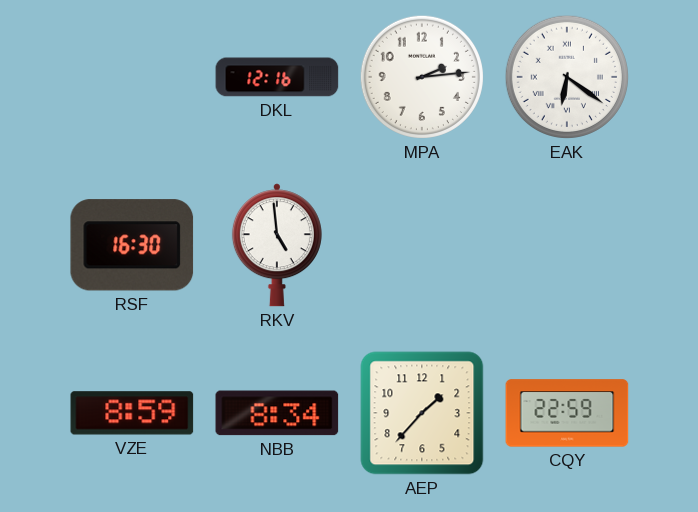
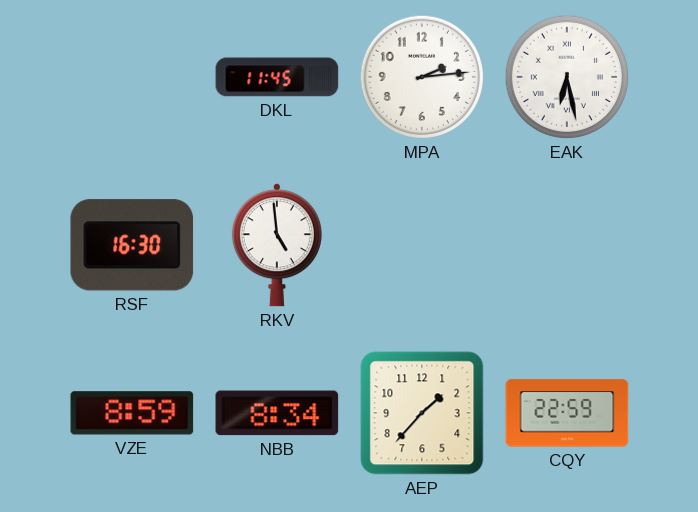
DKL: 12:16 -> 11:45 (277, 77)
EAK: 6:21 -> 6:28 (567, 77)
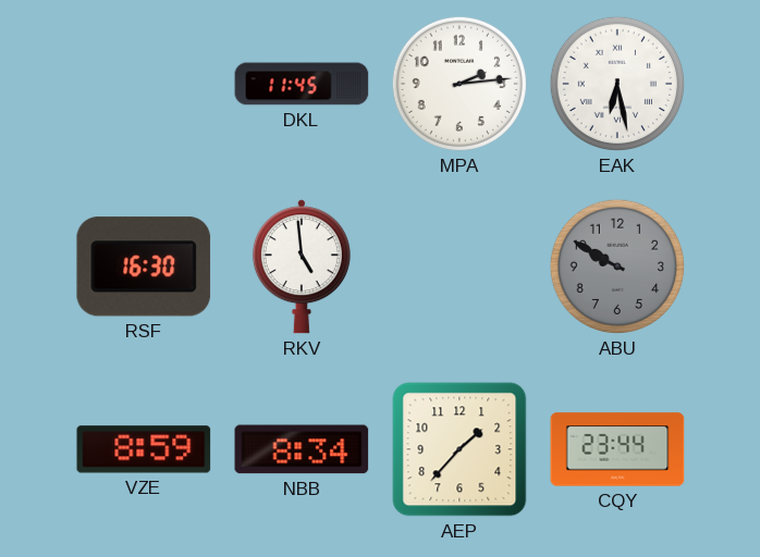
ABU: none -> 9:50 (617, 267)
CQY: 22:59 -> 23:44 (617, 449)
